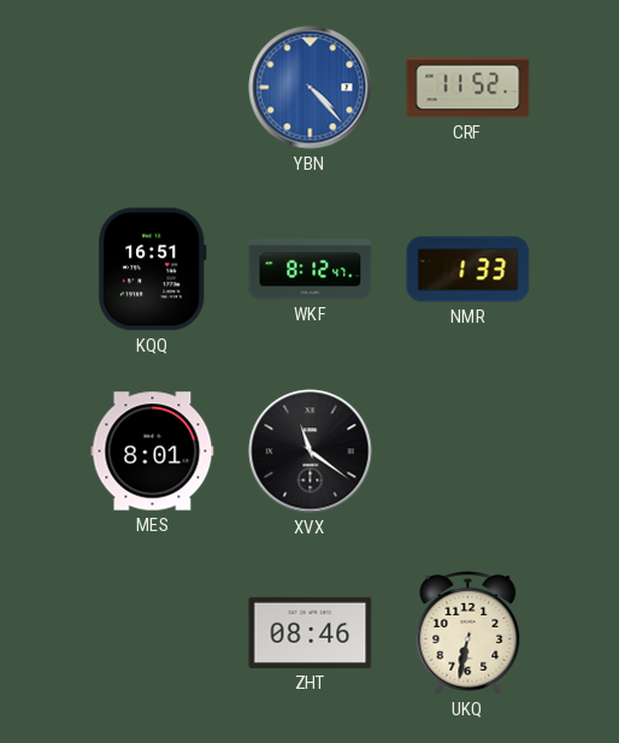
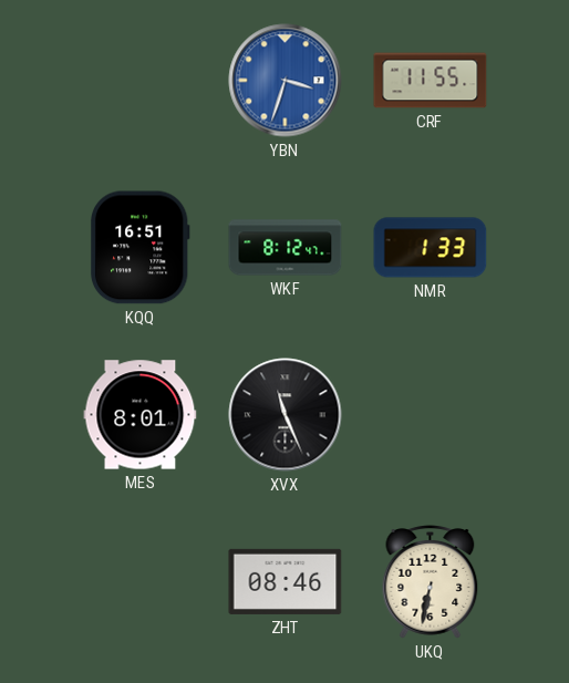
YBN: 4:23 -> 3:33 (286, 81)
CRF: 11:52 -> 11:55 (431, 81)
XVX: 11:21 -> 11:26 (286, 415)
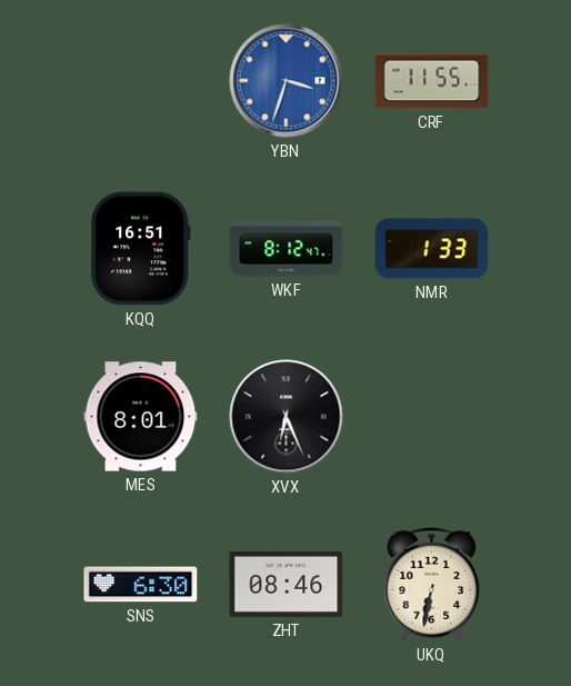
XVX: 11:26 -> 6:26 (287, 417)
SNS: none -> 6:30 (141, 585)
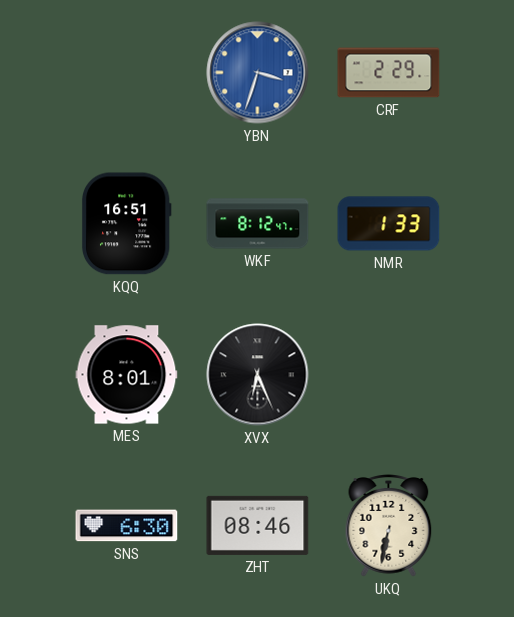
CRF: 11:55 -> 2:29 (389, 73)
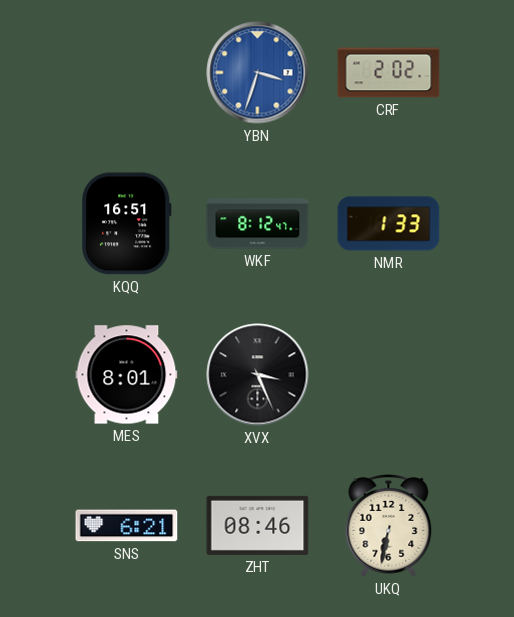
CRF: 2:29 -> 2:02 (389, 73)
XVX: 6:26 -> 3:26 (258, 375)
SNS: 6:30 -> 6:21 (127, 526)
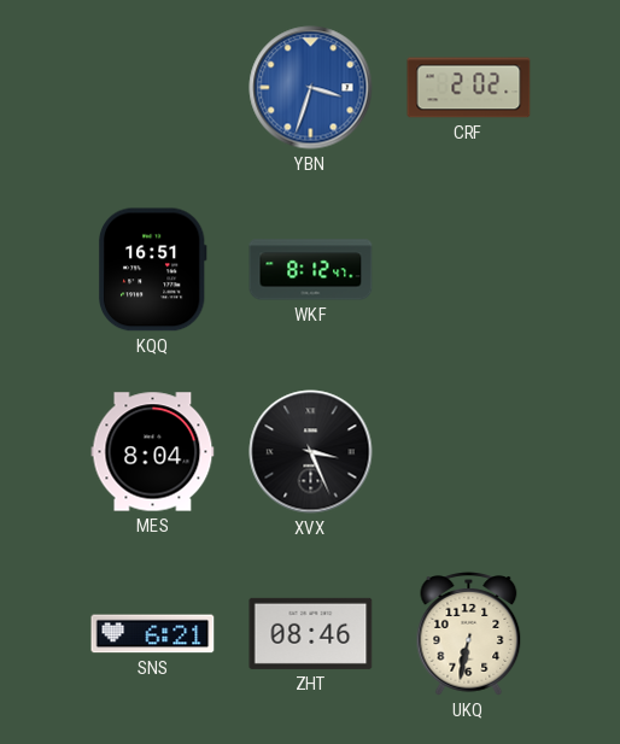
NMR: 1:33 -> none (389, 224)
MES: 8:01 -> 8:04 (153, 452)
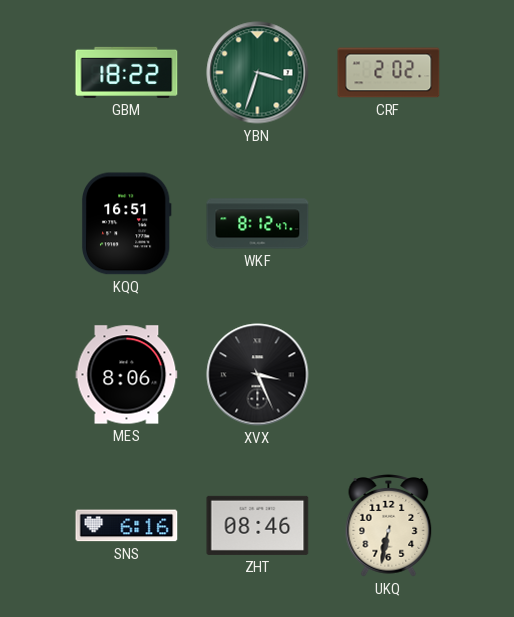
GBM: none -> 18:22 (127, 72)
YBN dial: blue -> green (258, 73)
MES: 8:04 -> 8:06 (127, 375)
SNS: 6:21 -> 6:16 (127, 526)
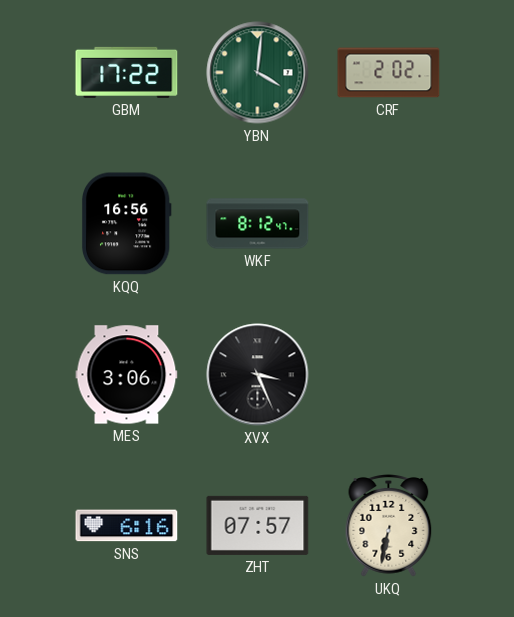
GBM: 18:22 -> 17:22 (127, 72)
YBN: 3:33 -> 4:01 (258, 73)
KQQ: 16:51 -> 16:56 (126, 224)
MES: 8:06 -> 3:06 (127, 375)
ZHT: 08:46 -> 07:57 (258, 525)
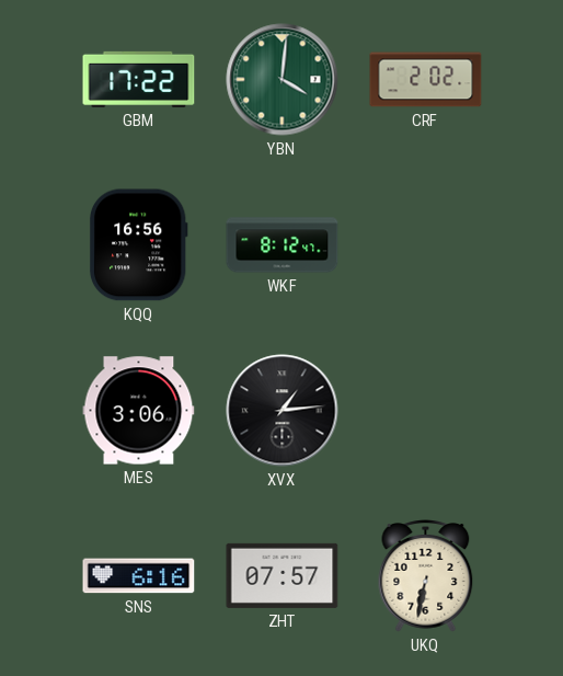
XVX: 3:26 -> 1:14 (283, 411)
